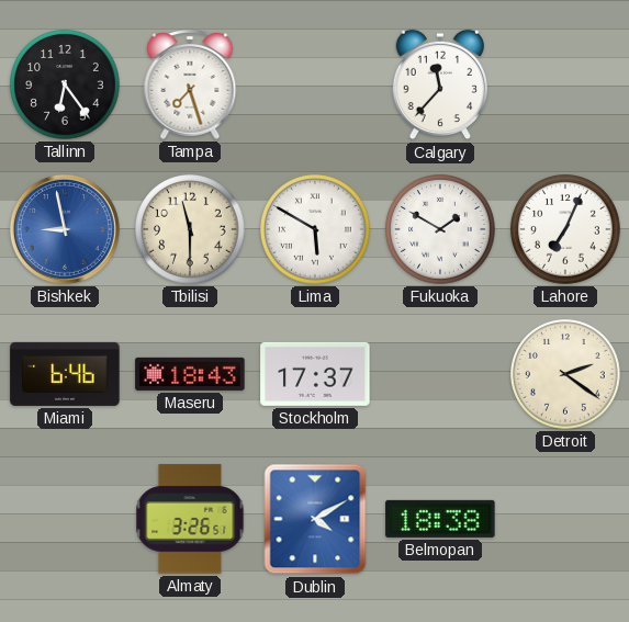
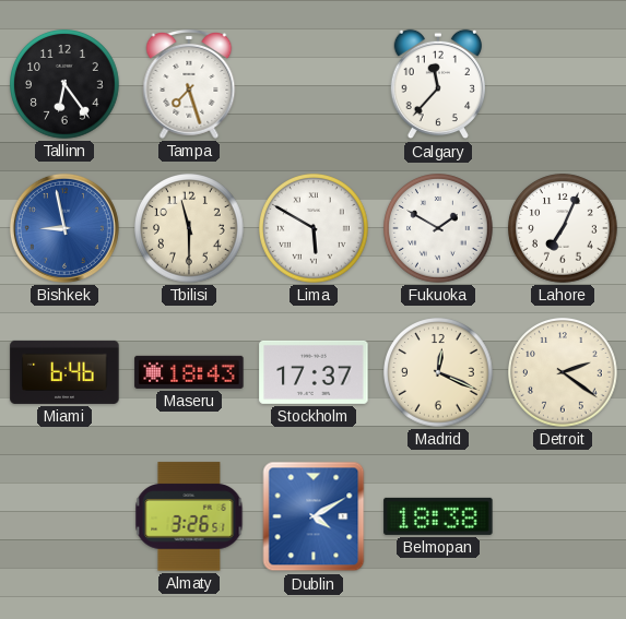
Madrid: none -> 12:19 (438, 372)
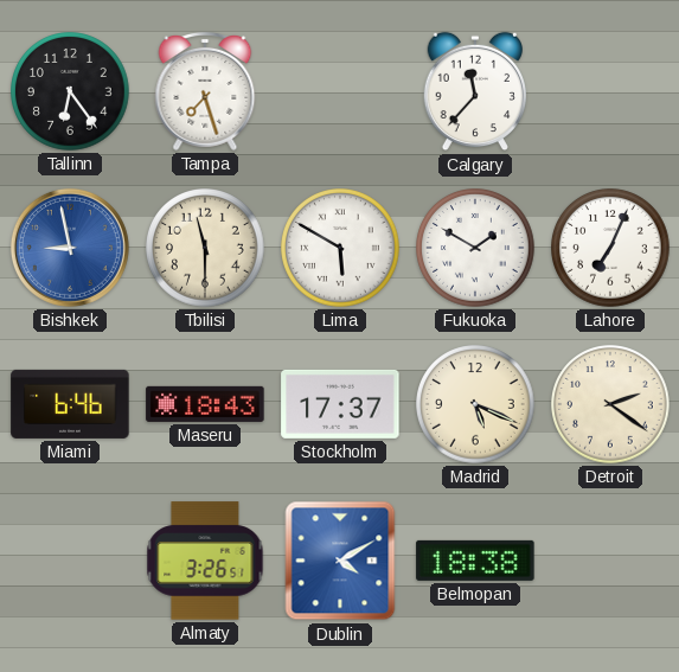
Madrid: 12:19 -> 5:19 (475, 404)
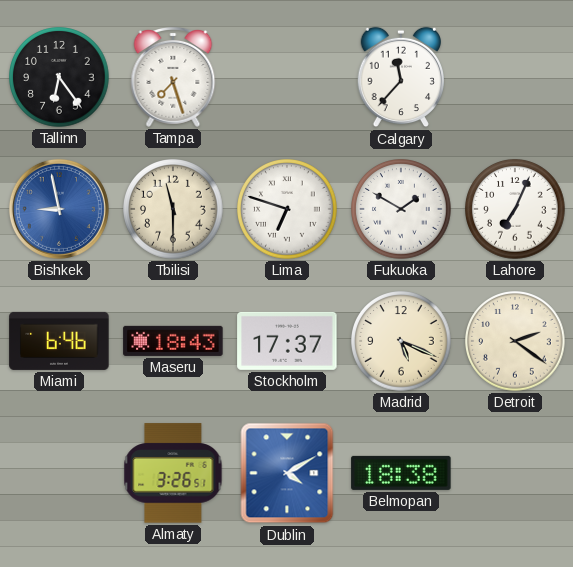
Lima: 5:50 -> 6:48 (287, 209)
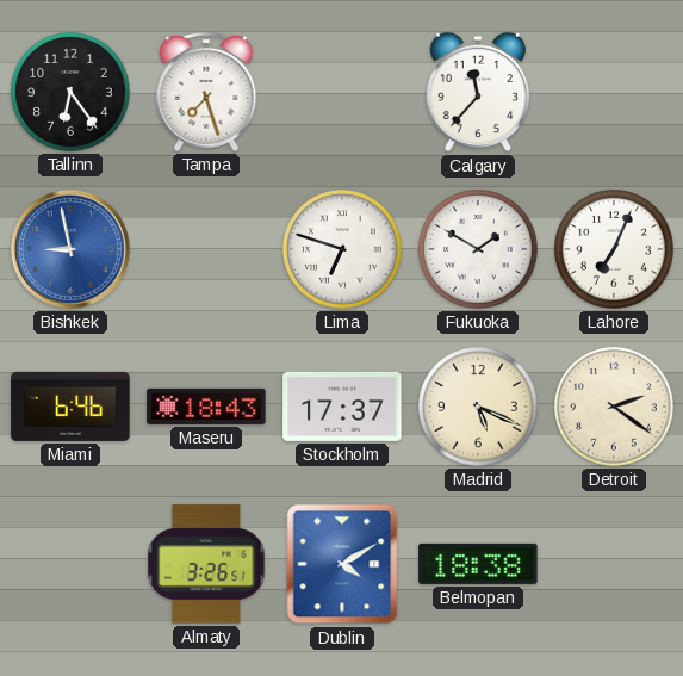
Tbilisi: 11:30 -> none (173, 209)
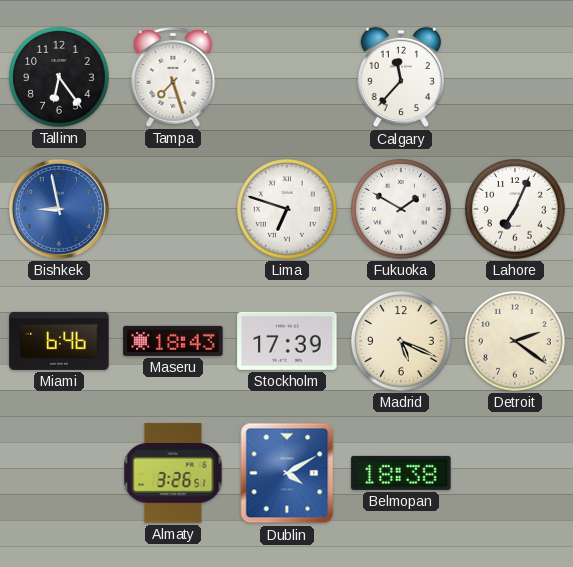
Stockholm: 17:37 -> 17:39 (287, 341)
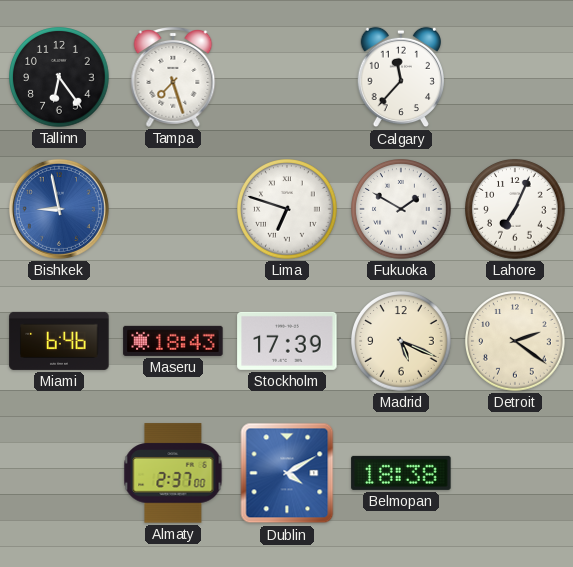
Almaty: 3:26 -> 2:37 (173, 473)
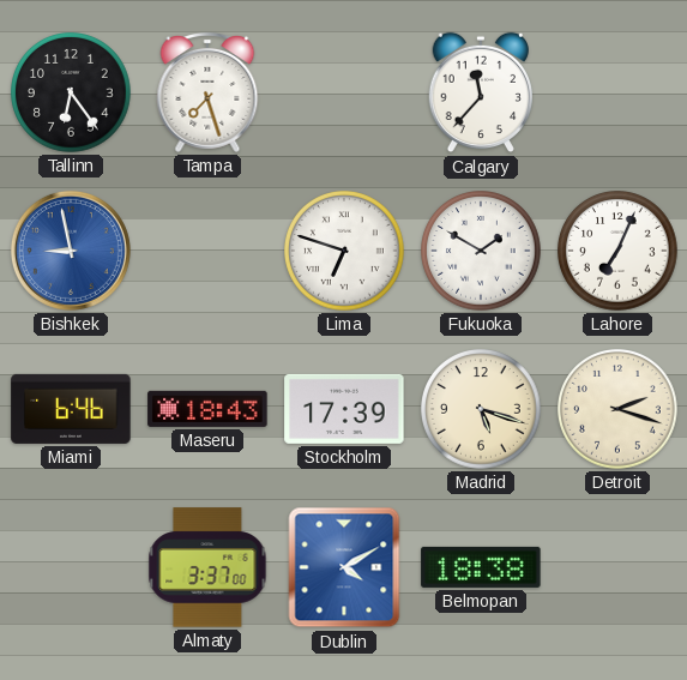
Madrid: 5:19 -> 5:18 (481, 409)
Detroit: 2:21 -> 2:18 (617, 409)
Almaty: 2:37 -> 3:37 (207, 567)
